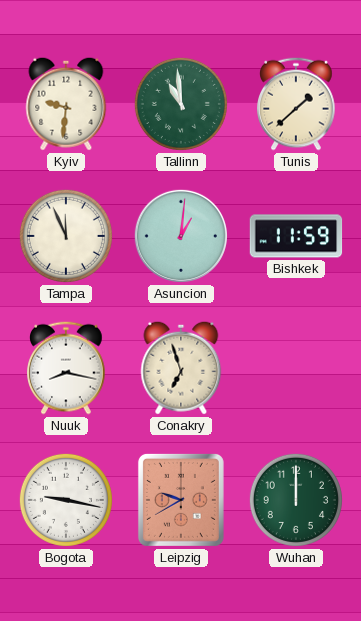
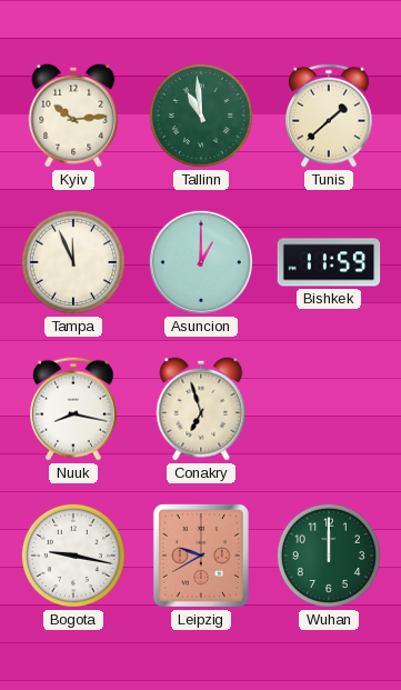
Kyiv: 9:31 -> 10:14 (73, 116)
Asuncion: 1:01 -> 1:00 (201, 262)
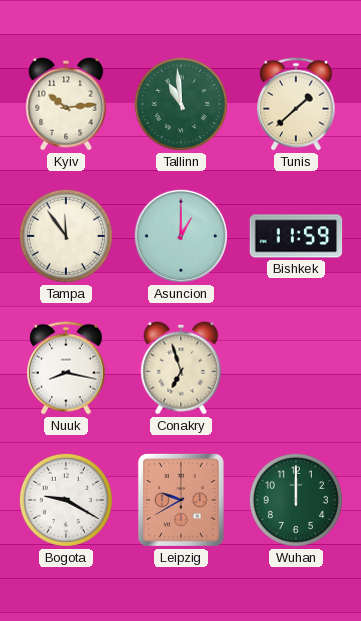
Tampa: 11:56 -> 11:54 (66, 236)
Bogota: 9:17 -> 9:20 (66, 500)
